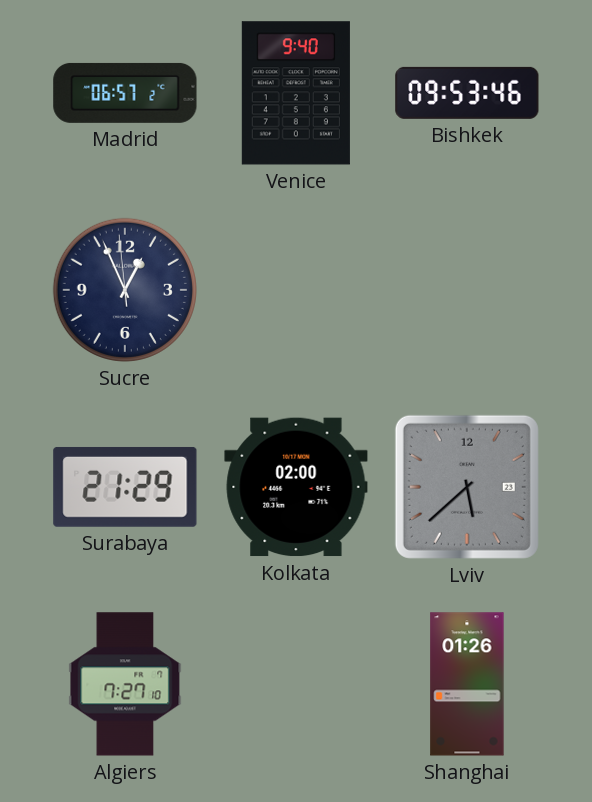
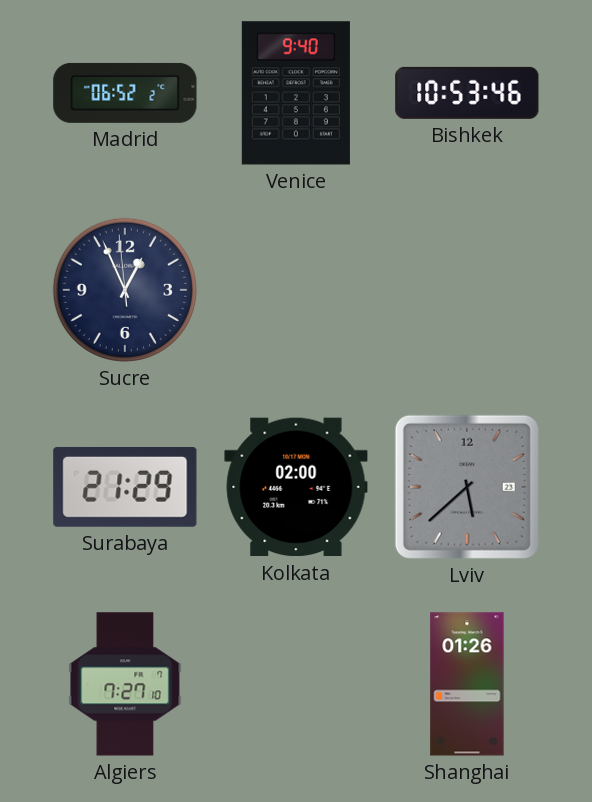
Madrid: 06:57 -> 06:52 (125, 93)
Bishkek: 09:53 -> 10:53 (467, 93)
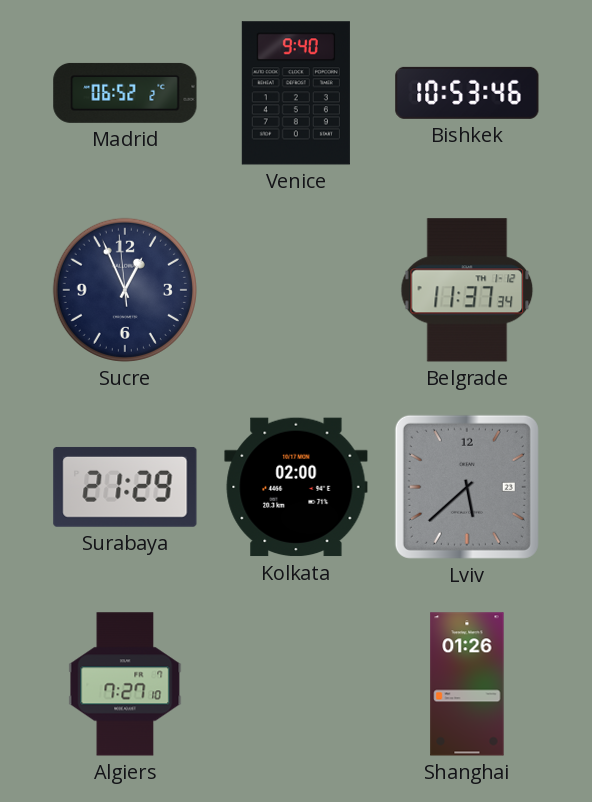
Belgrade: none -> 11:37 (467, 290)
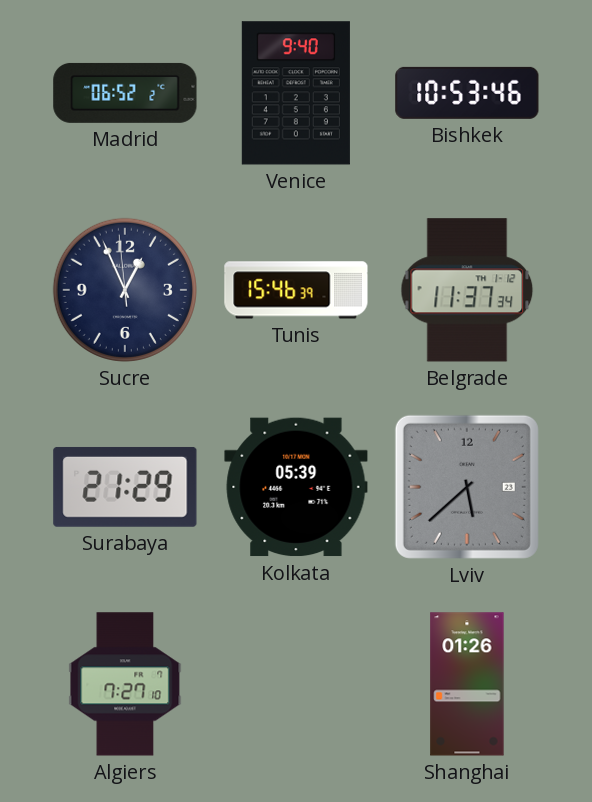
Tunis: none -> 15:46 (296, 290)
Kolkata: 02:00 -> 05:39 (296, 487)
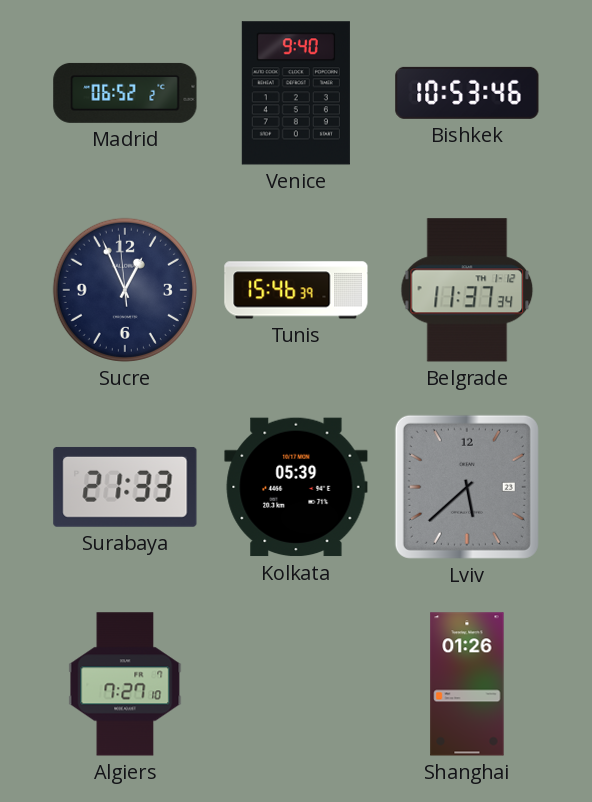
Surabaya: 21:29 -> 21:33 (125, 487)
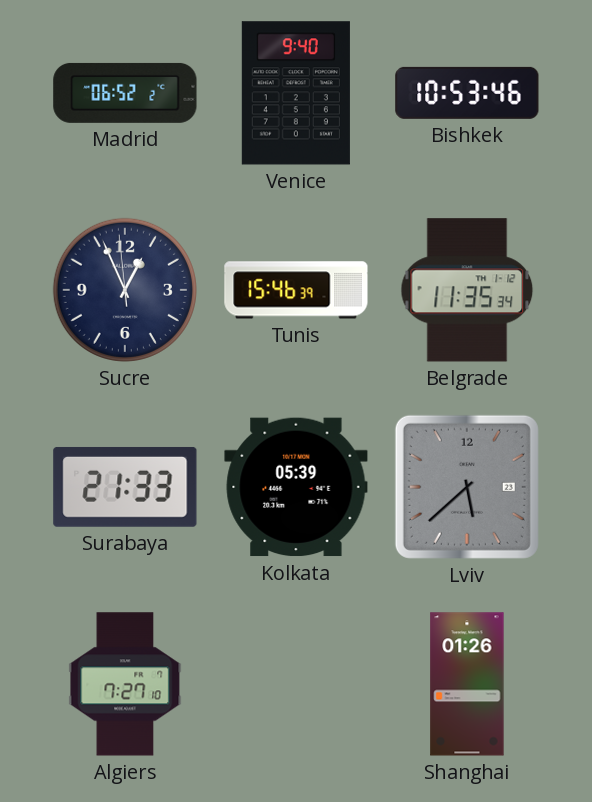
Belgrade: 11:37 -> 11:35 (467, 290)
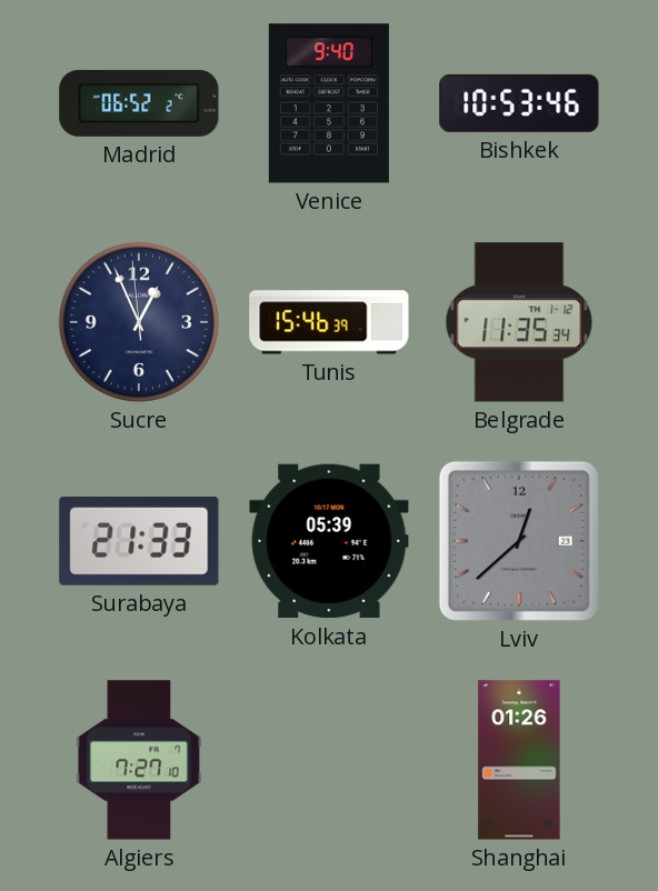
Lviv: 5:38 -> 12:38 (519, 541)
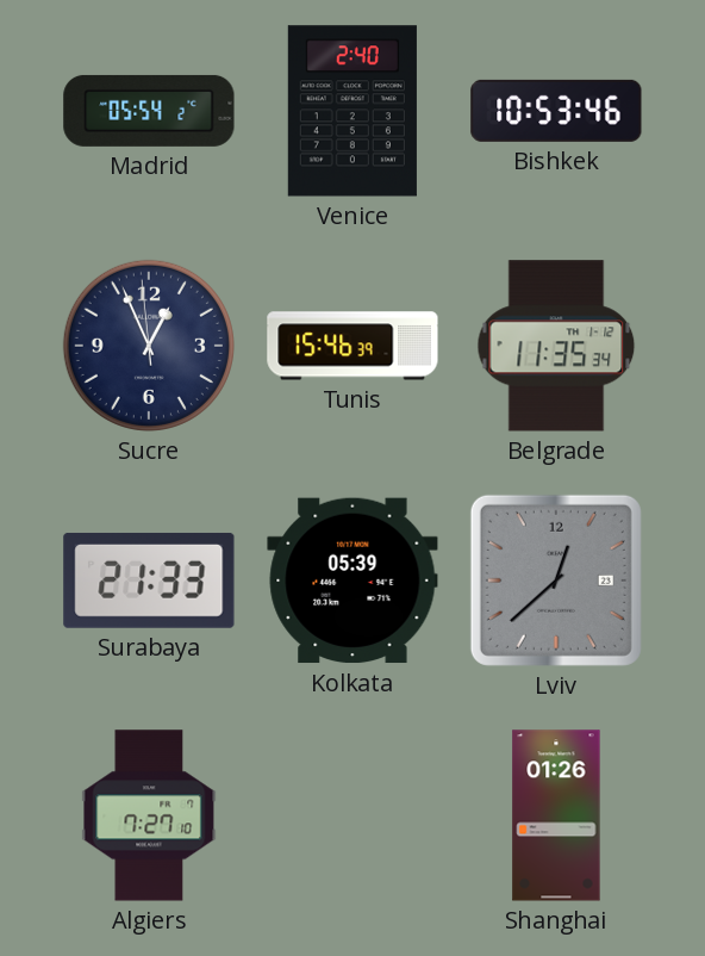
Madrid: 06:52 -> 05:54 (149, 111)
Venice: 9:40 -> 2:40 (352, 111)
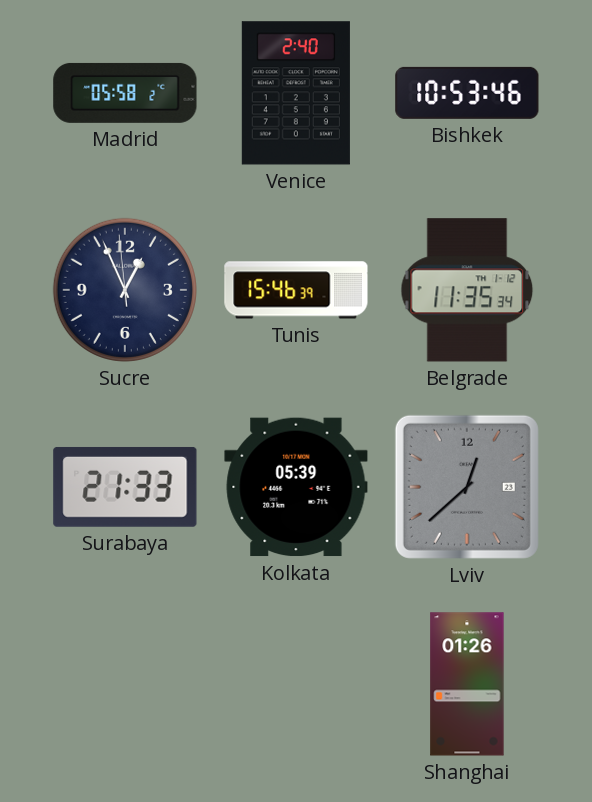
Madrid: 05:54 -> 05:58 (125, 93)
Algiers: 7:27 -> none (149, 815)
